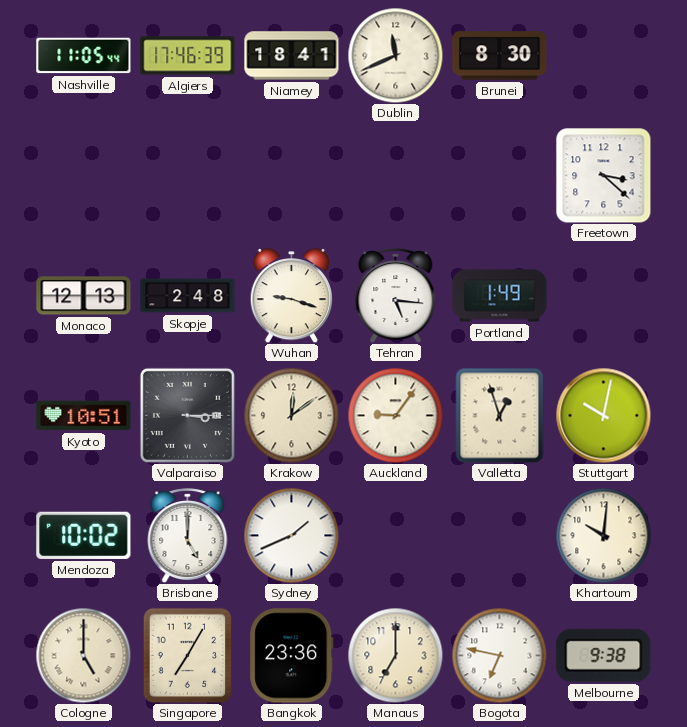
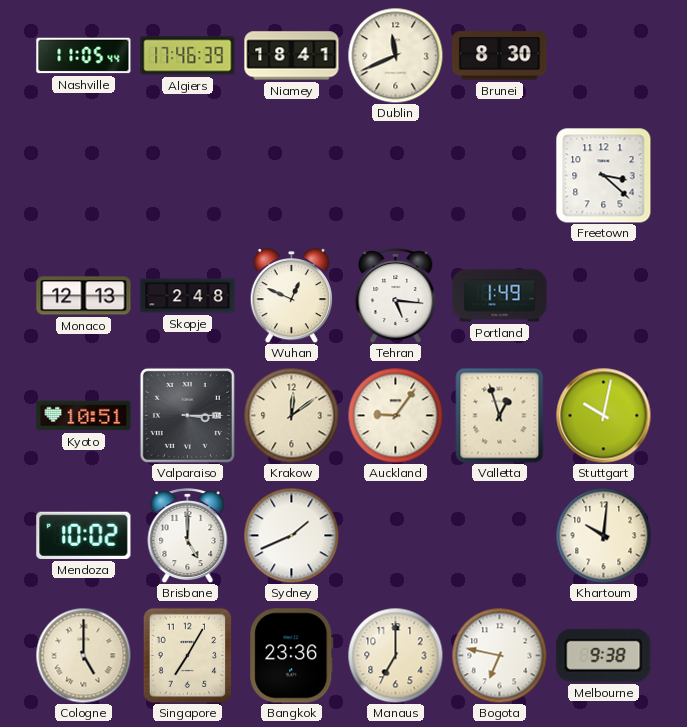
Wuhan: 9:18 -> 12:49 (291, 296)
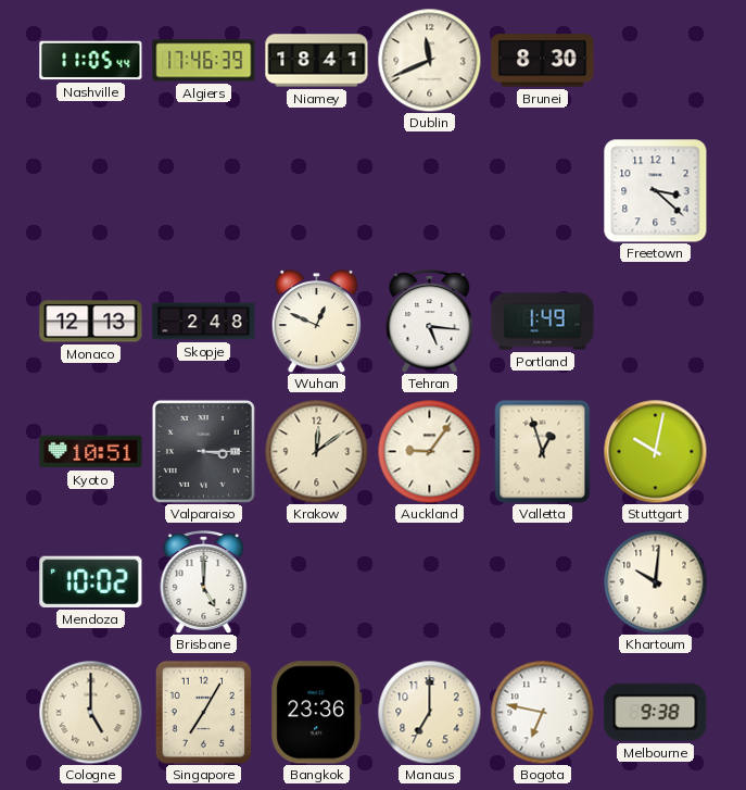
Sydney: 1:41 -> none (291, 535)
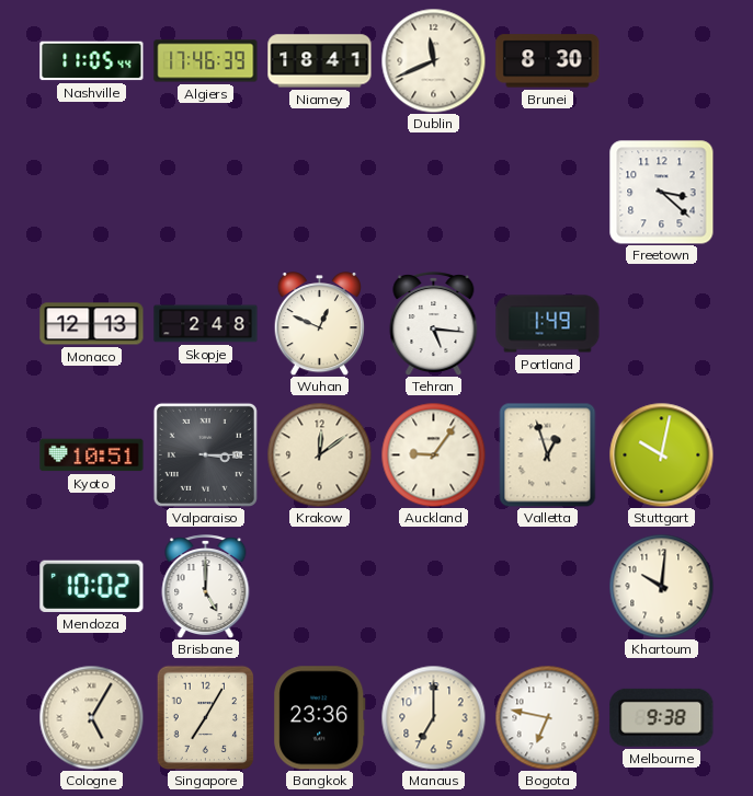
Cologne: 5:00 -> 5:05 (91, 717)
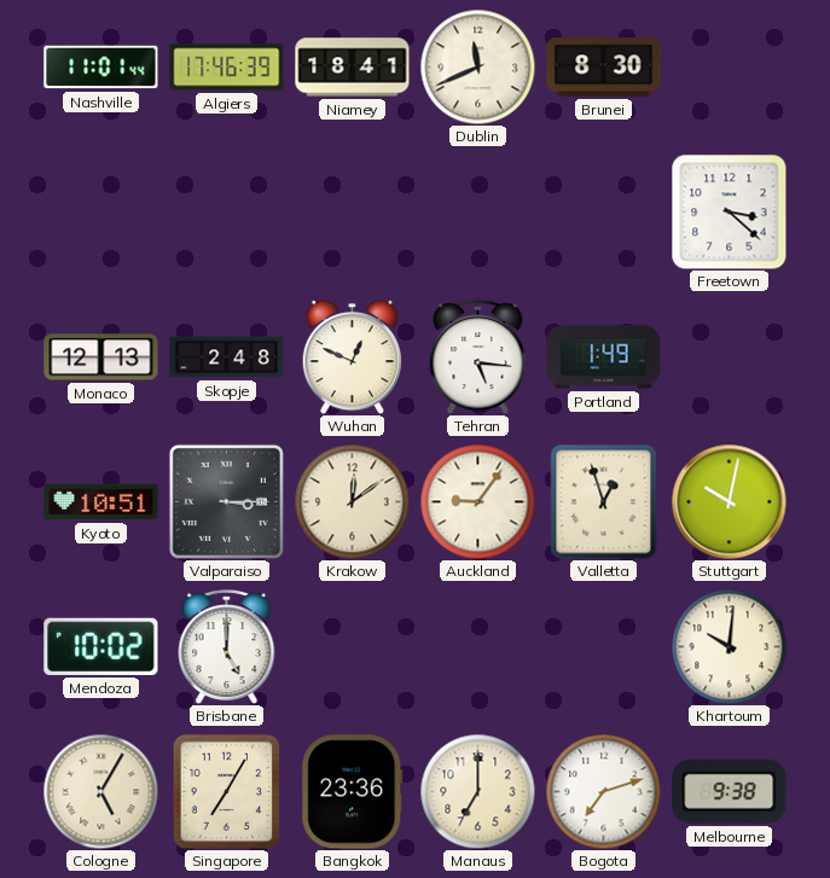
Nashville: 11:05 -> 11:01 (101, 68)
Bogota: 6:47 -> 7:12 (603, 791)
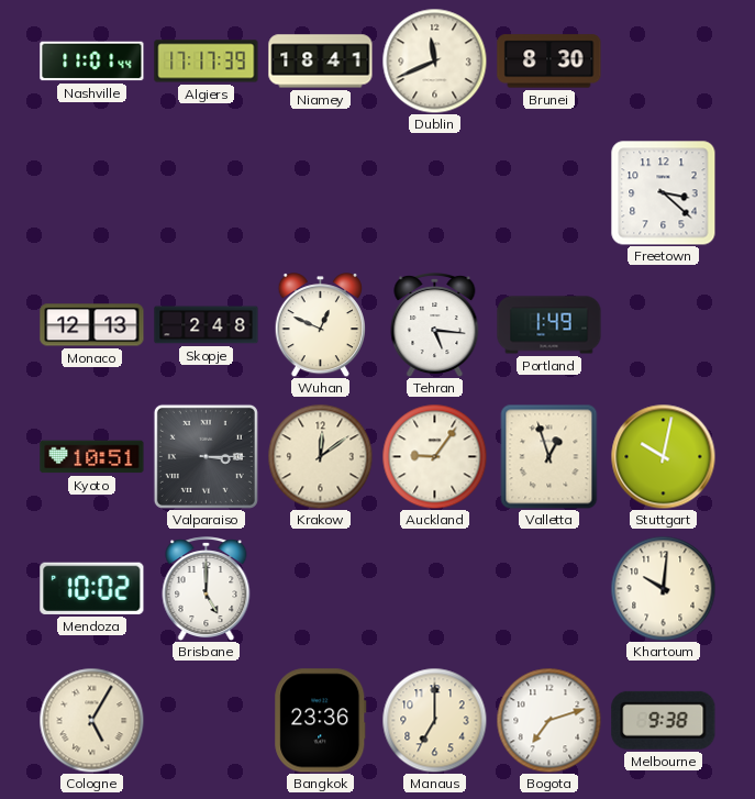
Algiers: 17:46 -> 17:17 (207, 62)
Singapore: 7:05 -> none (227, 791)
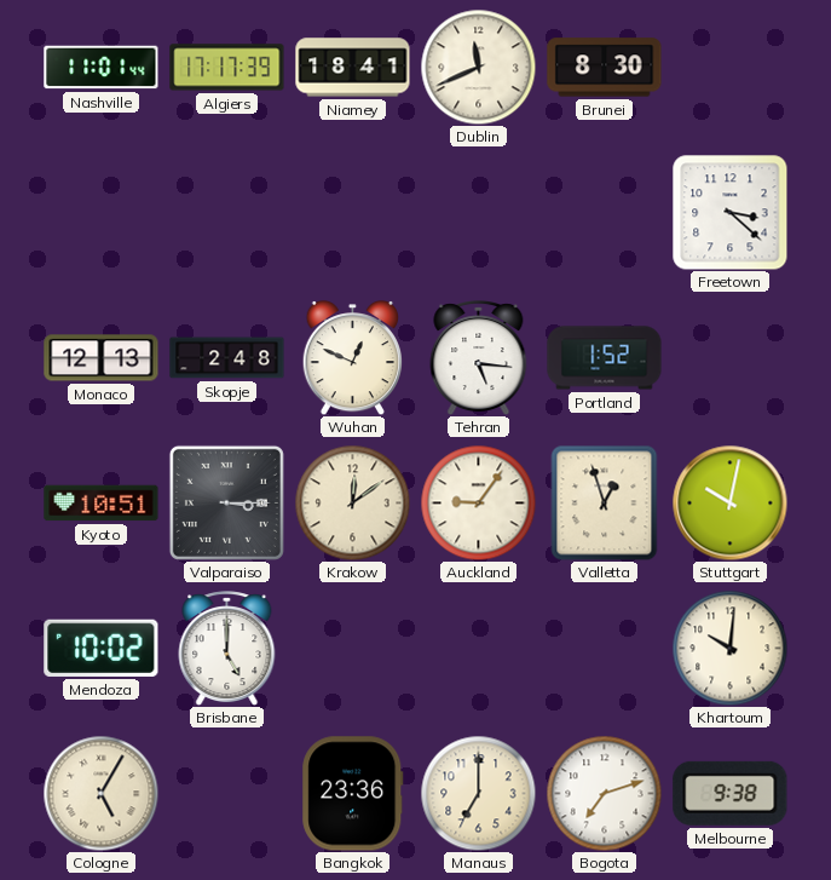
Portland: 1:49 -> 1:52 (605, 358)
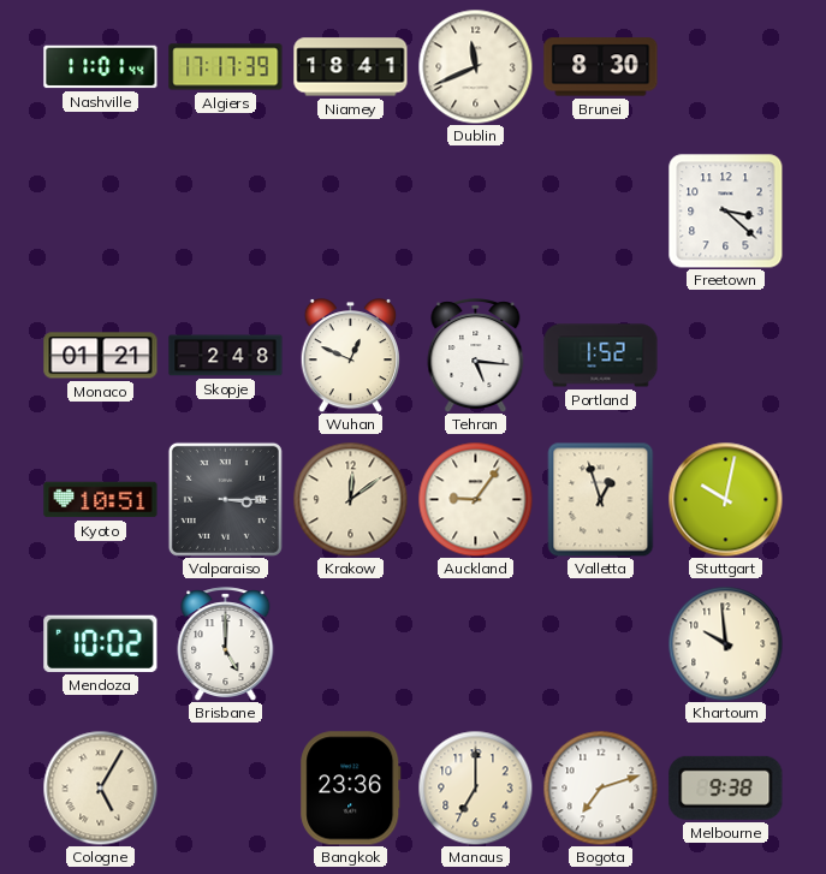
Monaco: 12:13 -> 01:21 (101, 356)
Khartoum: 10:01 -> 9:59 (725, 643)
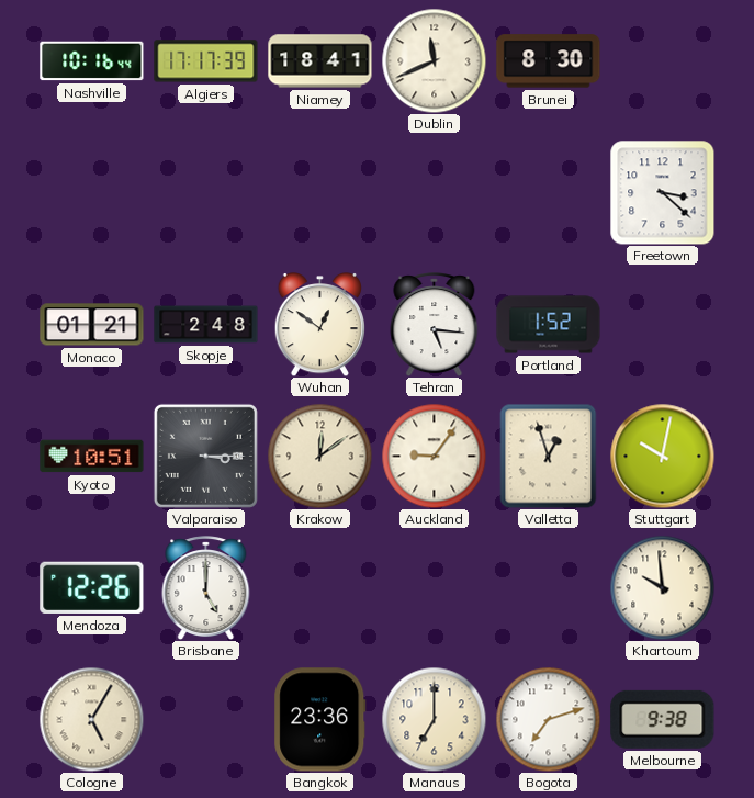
Nashville: 11:01 -> 10:16 (92, 61)
Wuhan: 12:49 -> 12:51 (319, 325)
Mendoza: 10:02 -> 12:26 (92, 587)
